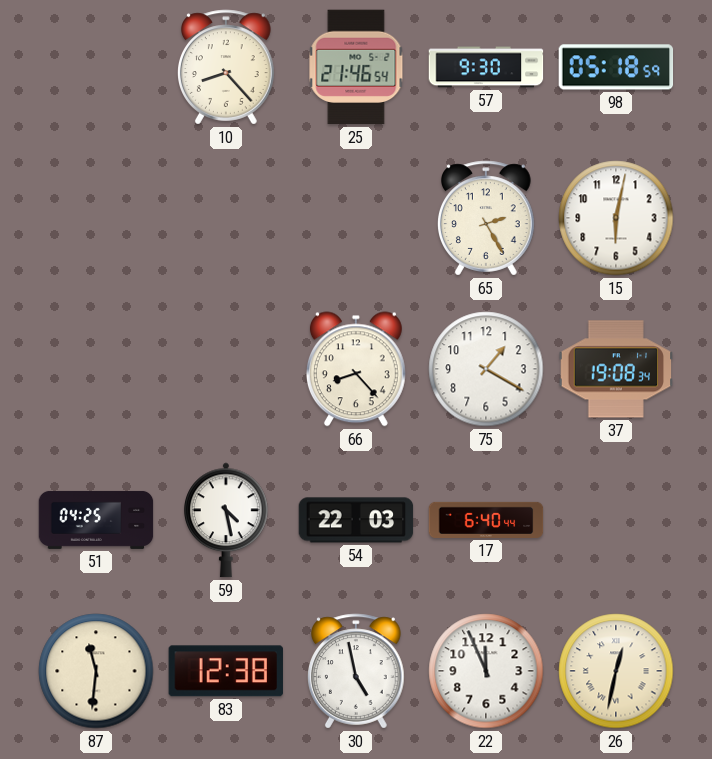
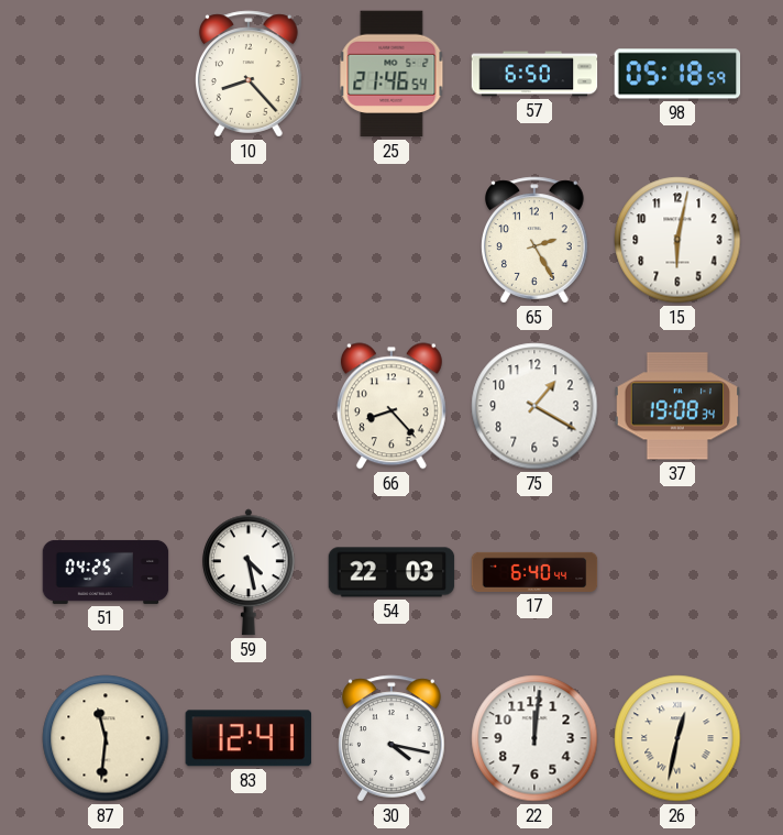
57: 9:30 -> 6:50 (534, 74)
83: 12:38 -> 12:41 (249, 738)
30: 4:58 -> 4:17 (392, 738)
22: 11:56 -> 12:01 (534, 738)
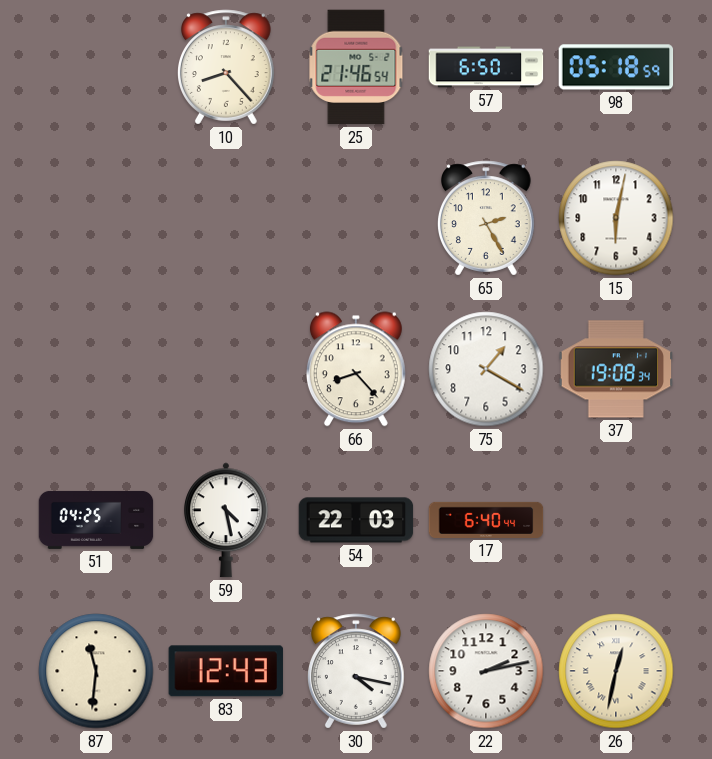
83: 12:41 -> 12:43 (226, 671)
22: 12:01 -> 2:13 (486, 671)
